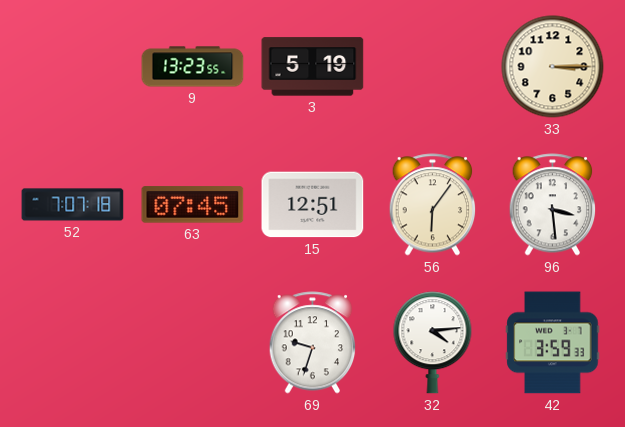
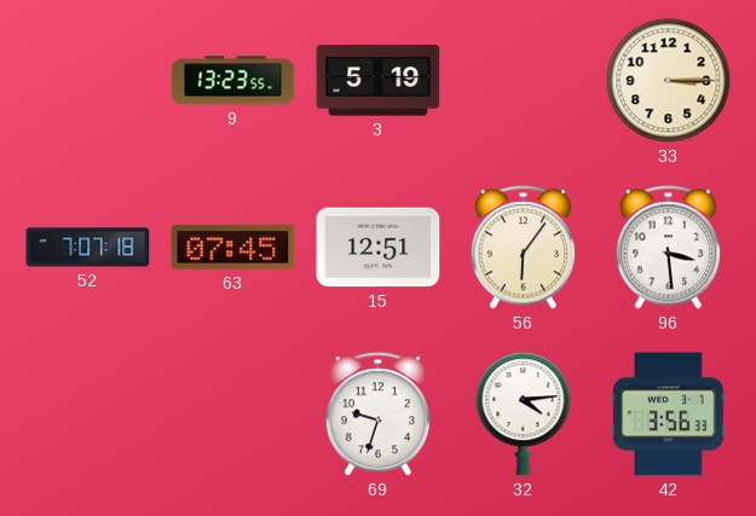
42: 3:59 -> 3:56 (669, 414)
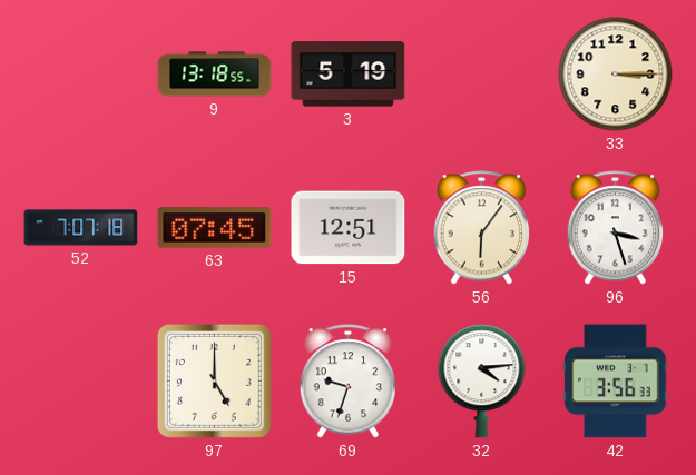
9: 13:23 -> 13:18 (215, 75)
96: 3:29 -> 3:27 (616, 228)
97: none -> 5:00 (214, 380)
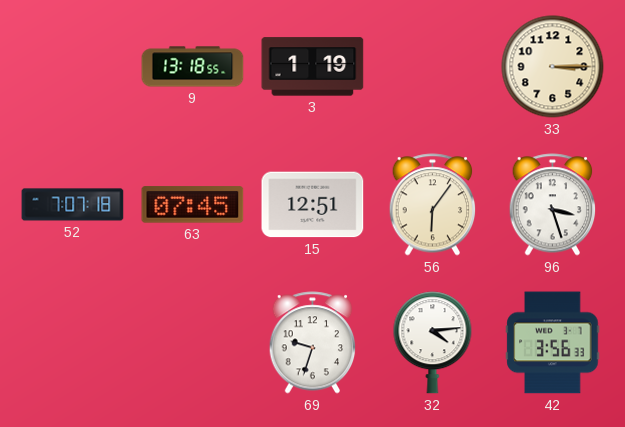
3: 5:19 -> 1:19 (313, 67)
97: 5:00 -> none (214, 380)
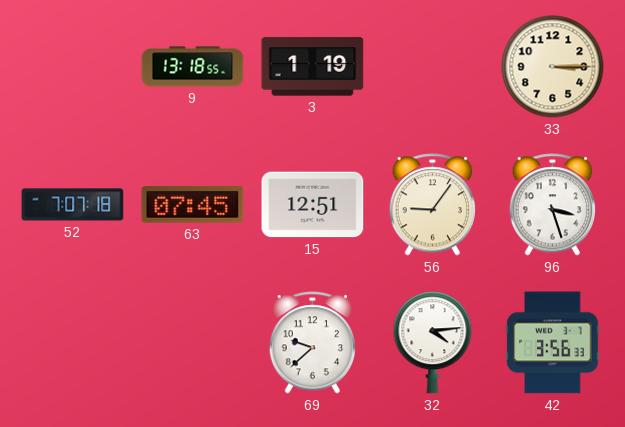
56: 6:06 -> 9:06 (433, 205)
69: 9:33 -> 9:38 (313, 343)
